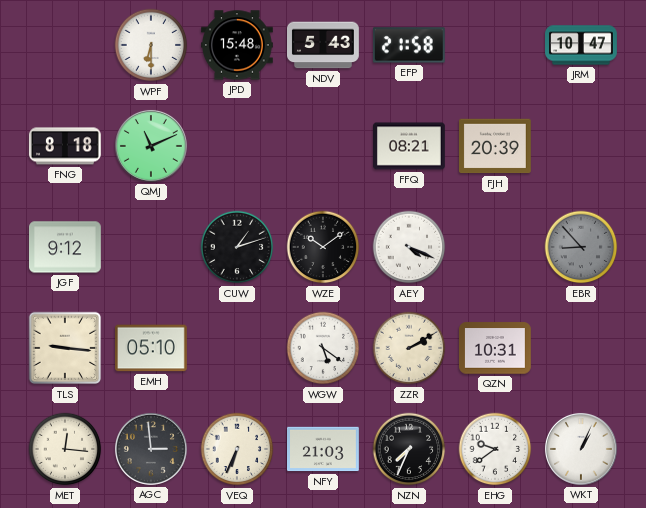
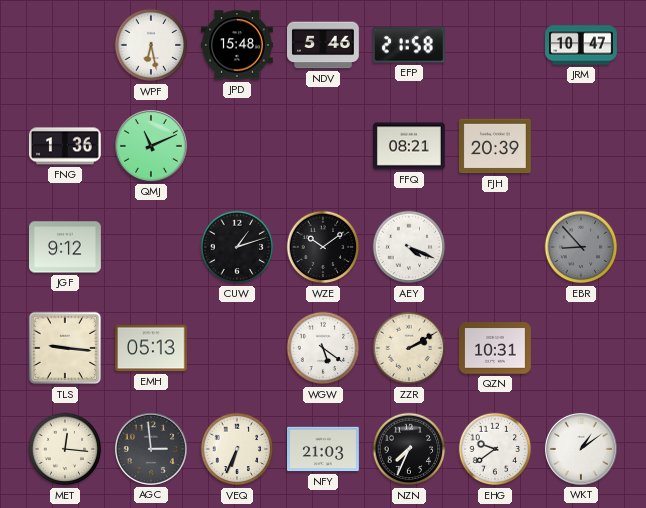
WPF: 6:30 -> 6:28 (151, 45)
NDV: 5:43 -> 5:46 (324, 45)
FNG: 8:18 -> 1:36 (65, 146)
EMH: 05:10 -> 05:13 (152, 348)
WKT: 1:04 -> 1:09 (581, 449)
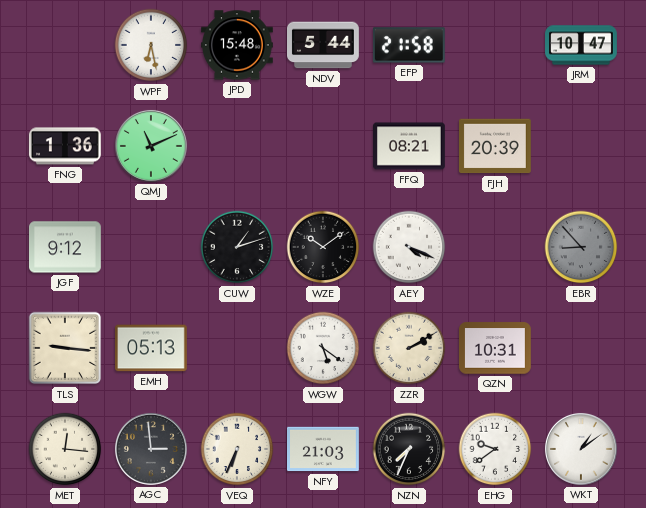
NDV: 5:46 -> 5:44 (324, 45)
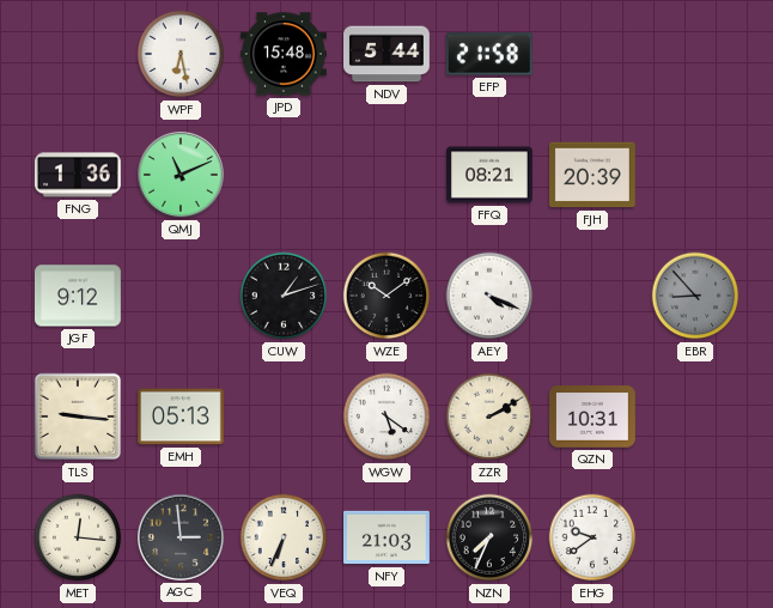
JRM: 10:47 -> none (581, 45)
WKT: 1:09 -> none (581, 449)
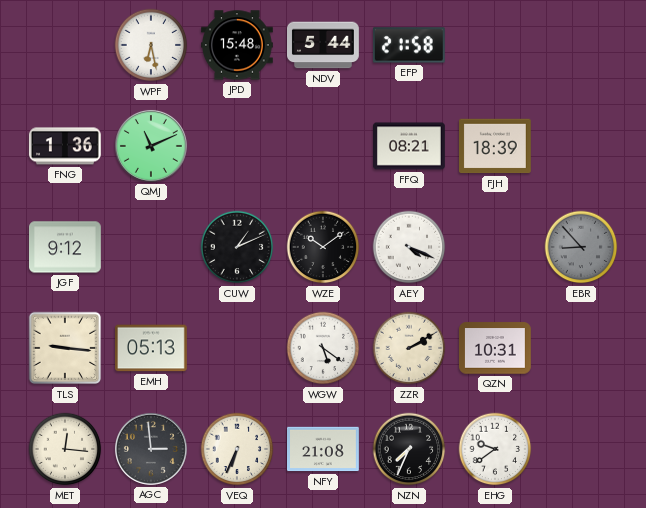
FJH: 20:39 -> 18:39 (496, 146)
CUW: 1:12 -> 1:11 (237, 247)
NFY: 21:03 -> 21:08 (324, 449)
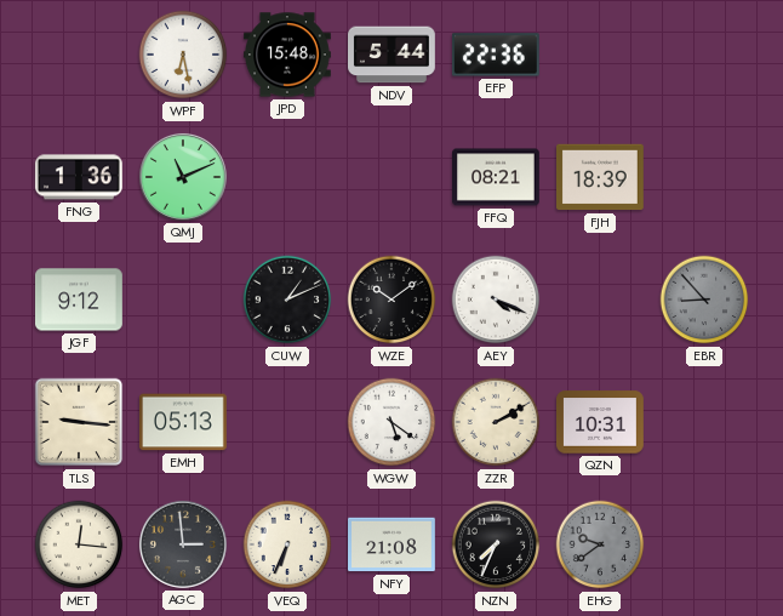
EFP: 21:58 -> 22:36 (496, 55)
EHG dial: white -> grey (600, 544)
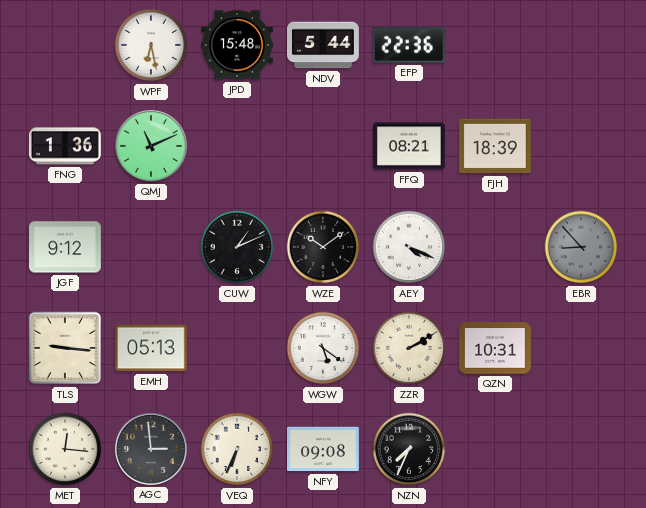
NFY: 21:08 -> 09:08 (324, 449)
EHG: 9:39 -> none (600, 544)
